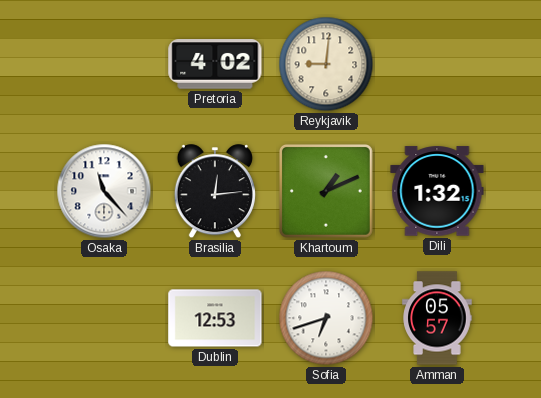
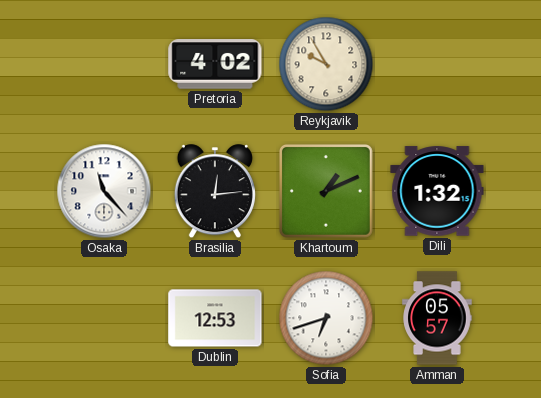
Reykjavik: 9:01 -> 9:55 (326, 64)
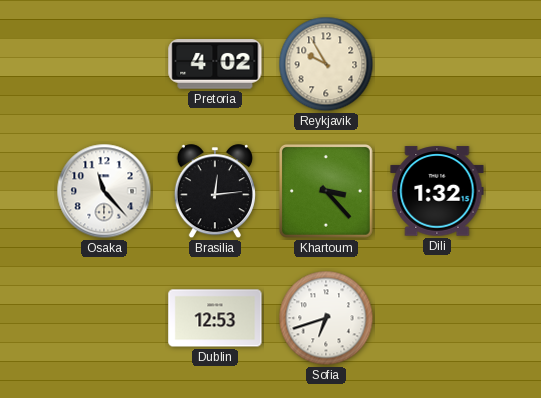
Khartoum: 1:11 -> 3:23 (326, 191)
Amman: 05:57 -> none (437, 318)
